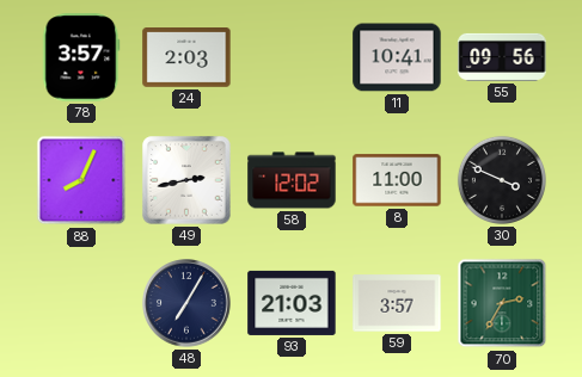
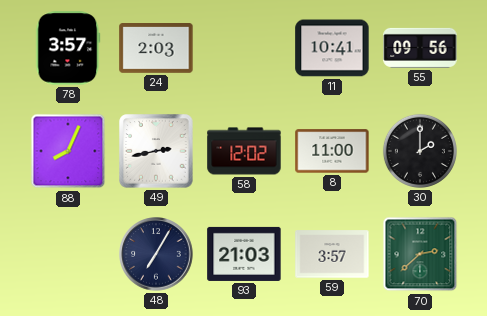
30: 3:49 -> 2:00 (420, 151)
70: 2:35 -> 2:38 (420, 254)
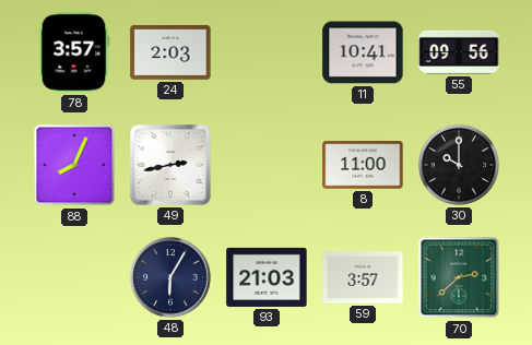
58: 12:02 -> none (244, 151)
30: 2:00 -> 10:00 (459, 165)
48: 7:05 -> 6:05 (170, 277)
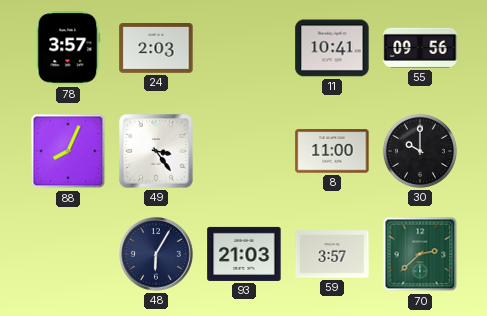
49: 2:43 -> 3:24 (156, 151)
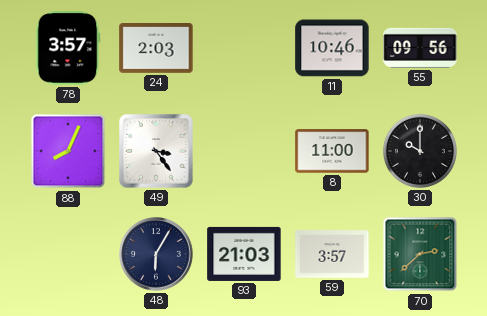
11: 10:41 -> 10:46 (332, 48)
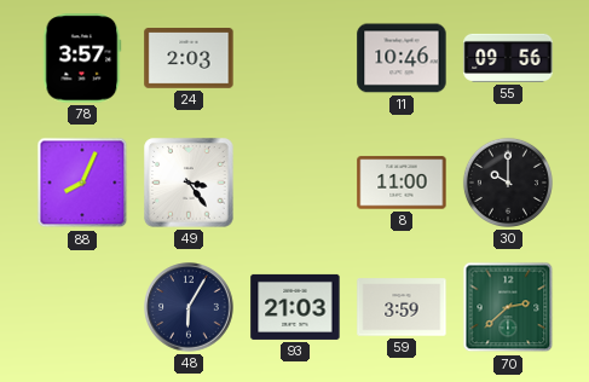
59: 3:57 -> 3:59 (402, 307)
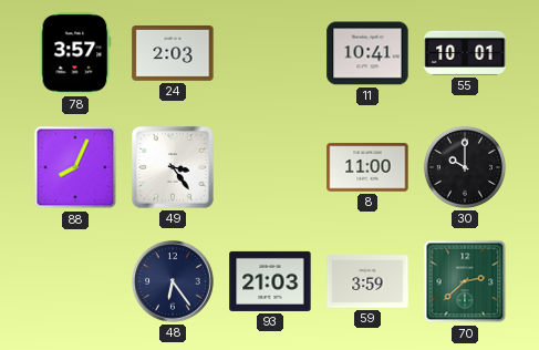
11: 10:46 -> 10:41 (367, 53)
55: 09:56 -> 10:01 (465, 53)
48: 6:05 -> 6:24 (173, 281)
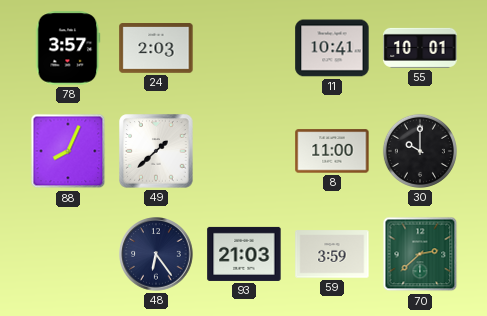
49: 3:24 -> 1:38 (156, 151)
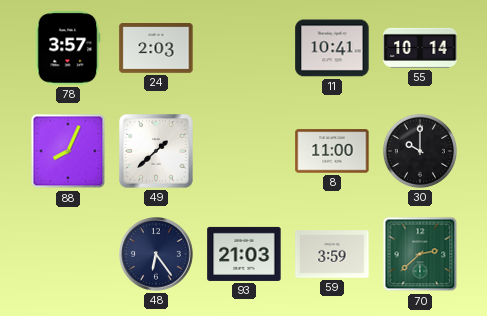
55: 10:01 -> 10:14 (420, 48)
